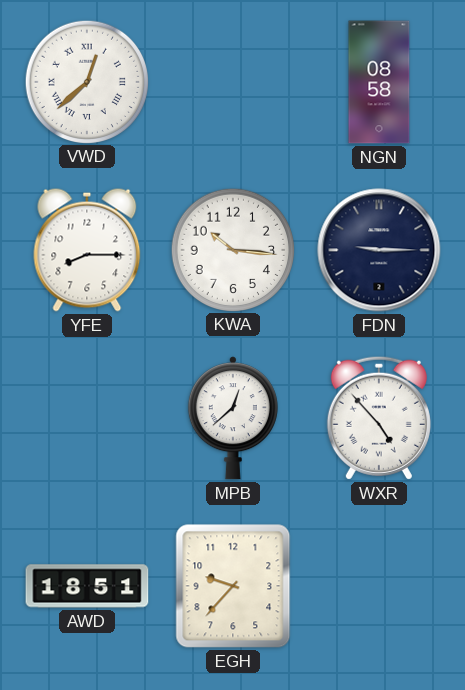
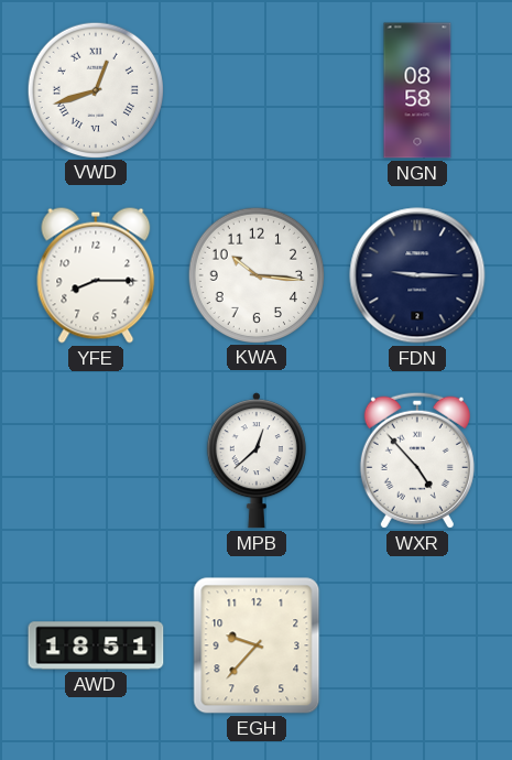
VWD: 12:38 -> 12:42 (95, 89)
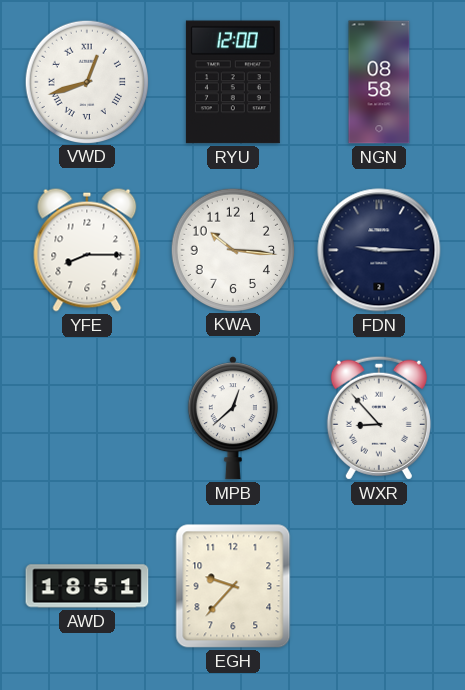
RYU: none -> 12:00 (233, 82)
WXR: 4:53 -> 8:53 (379, 418)
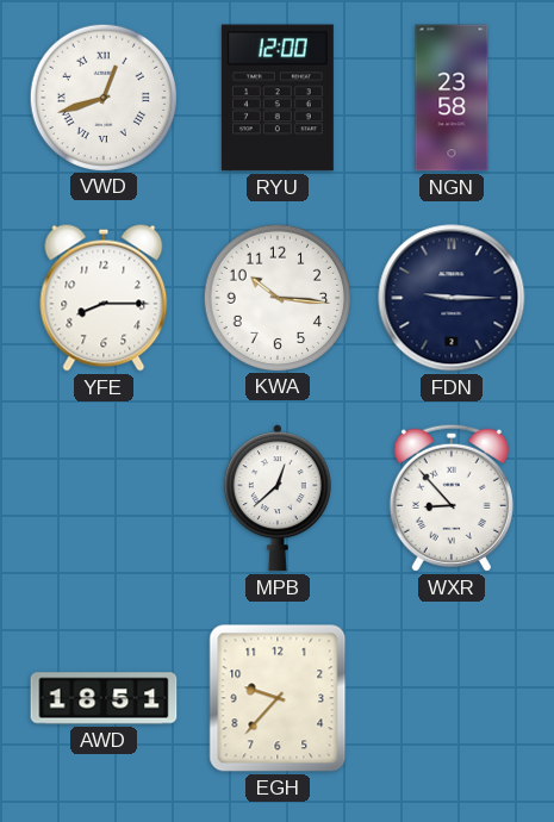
NGN: 08:58 -> 23:58 (452, 98)
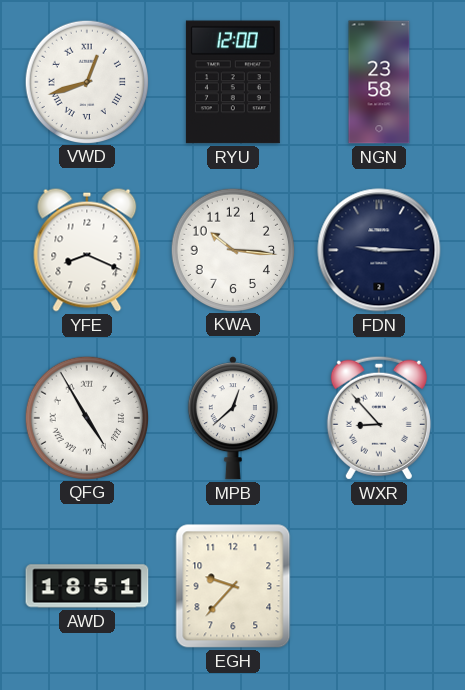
YFE: 8:15 -> 8:19 (87, 250)
QFG: none -> 4:55 (86, 417)
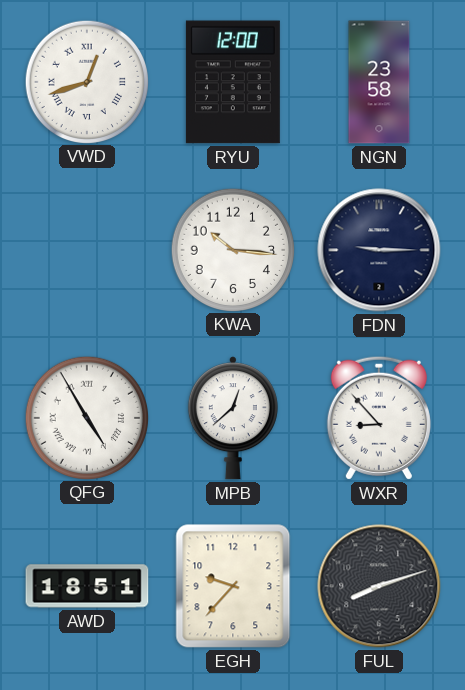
YFE: 8:19 -> none (87, 250)
FUL: none -> 8:12 (379, 586)
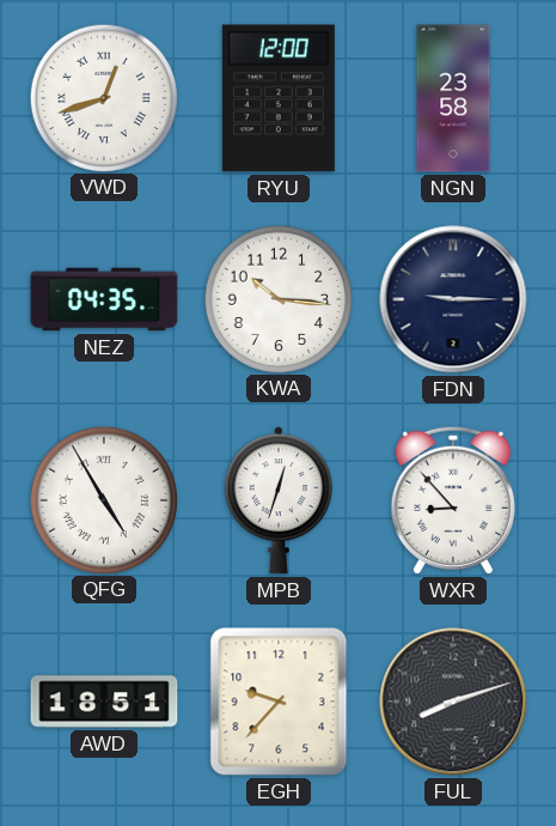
NEZ: none -> 04:35 (104, 299)
MPB: 12:38 -> 12:33 (279, 500)
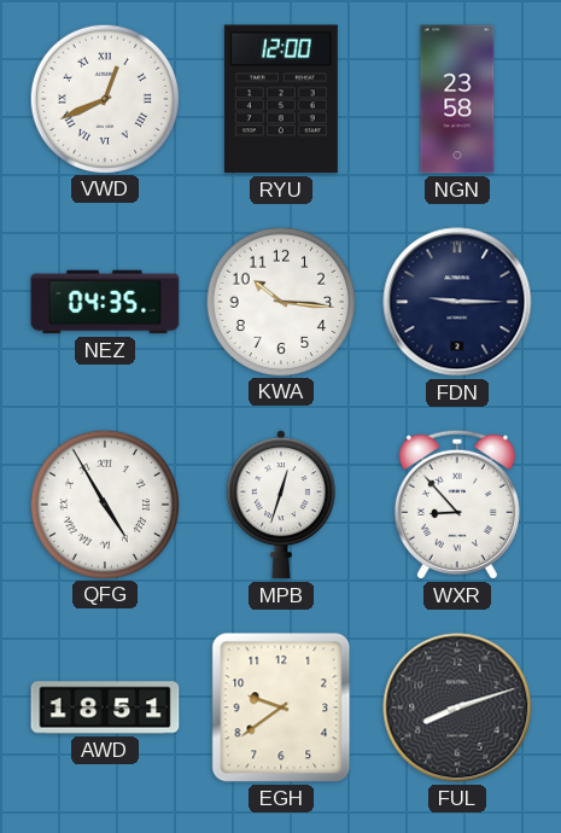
VWD: 12:42 -> 12:41 (104, 98)
EGH: 9:37 -> 9:39 (281, 707)
